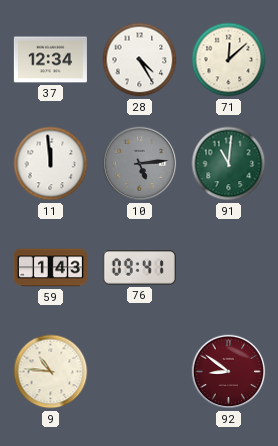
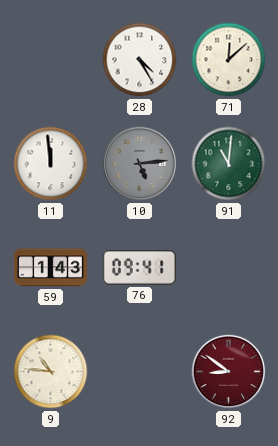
37: 12:34 -> none (50, 60)
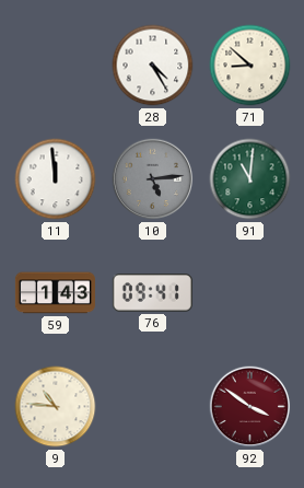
71: 12:08 -> 8:52 (250, 66)
92: 8:51 -> 3:51 (250, 407)
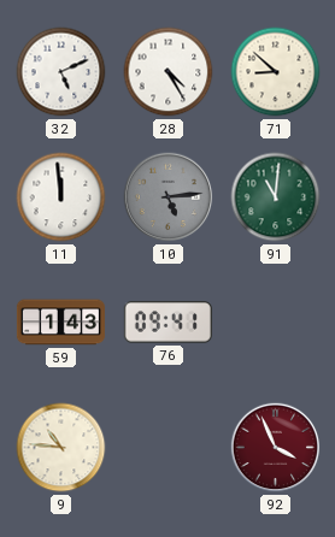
32: none -> 5:11 (61, 72)
92: 3:51 -> 3:56 (276, 448)
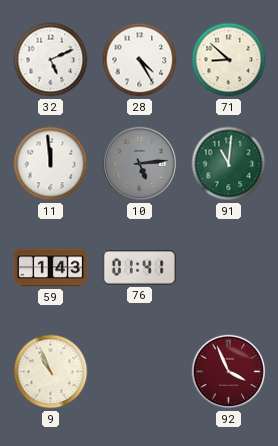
76: 09:41 -> 01:41 (139, 268)
9: 10:46 -> 10:56 (51, 372)
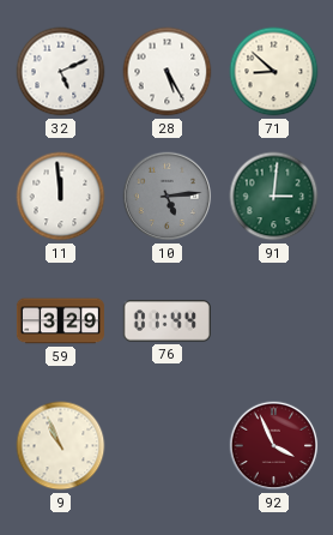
28: 4:25 -> 5:25 (168, 72)
91: 11:01 -> 3:01 (274, 197)
59: 1:43 -> 3:29 (60, 321)
76: 01:41 -> 01:44 (166, 321)
